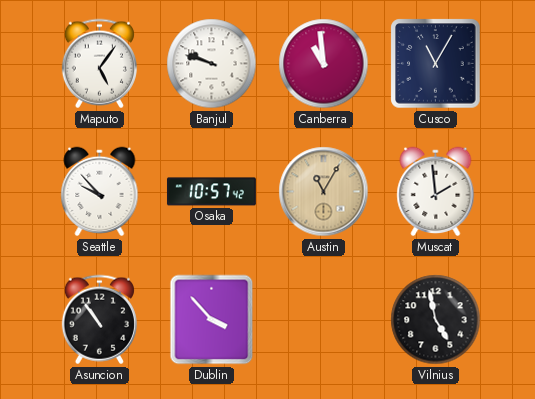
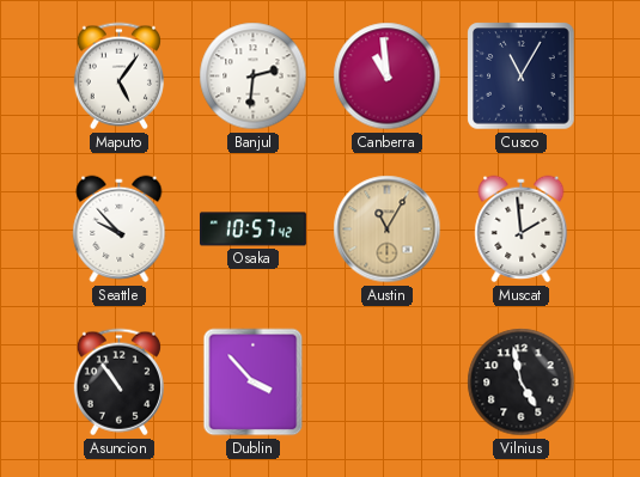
Banjul: 9:48 -> 2:31 (254, 77)
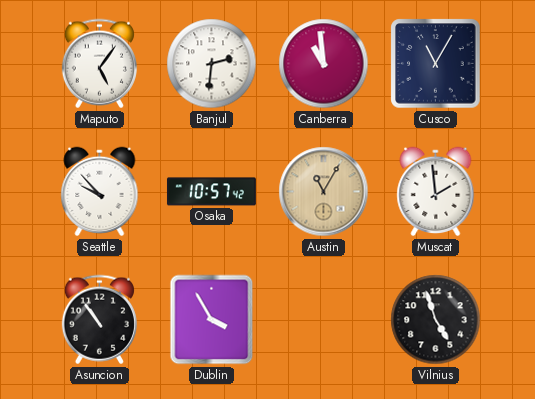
Dublin: 3:53 -> 3:55 (212, 320)
Vilnius: 4:58 -> 4:57 (436, 320)
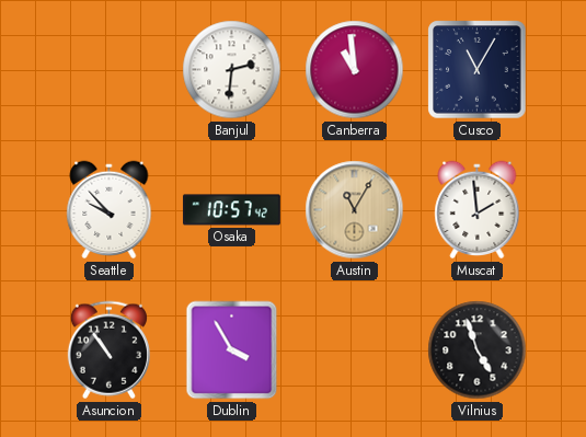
Maputo: 5:06 -> none (99, 64)
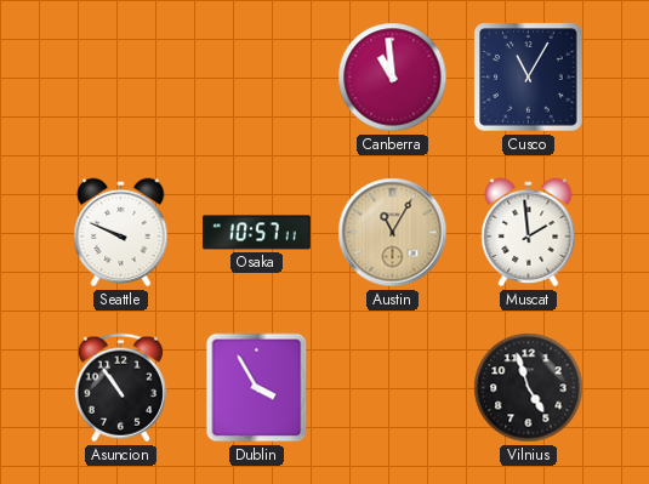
Banjul: 2:31 -> none (232, 70)
Seattle: 9:53 -> 9:49 (121, 233)
Osaka: 10:57:42 -> 10:57:11 (256, 233)
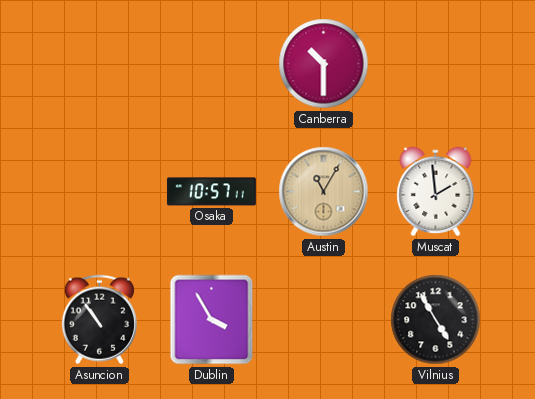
Canberra: 10:59 -> 10:30 (324, 64)
Cusco: 11:05 -> none (529, 78)
Seattle: 9:49 -> none (121, 233)
Vilnius: 4:57 -> 4:55 (436, 320)
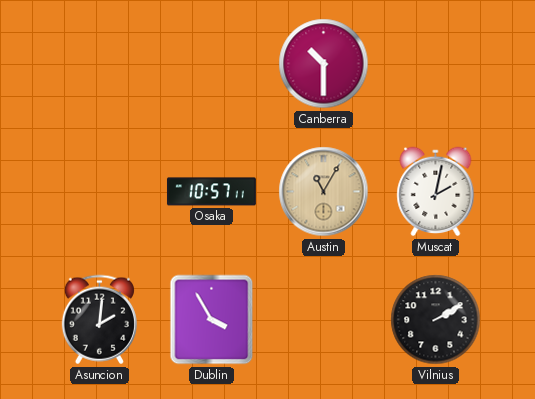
Muscat: 1:59 -> 2:02 (436, 192)
Asuncion: 10:54 -> 2:01 (99, 320)
Vilnius: 4:55 -> 2:10 (436, 320)
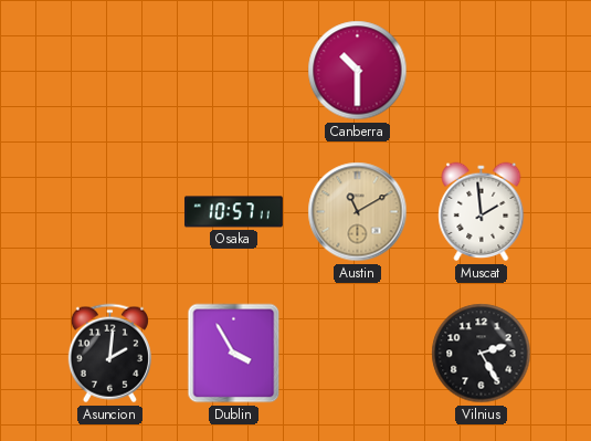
Austin: 11:05 -> 11:10 (358, 212)
Muscat: 2:02 -> 1:59 (482, 212)
Vilnius: 2:10 -> 2:25 (482, 354)
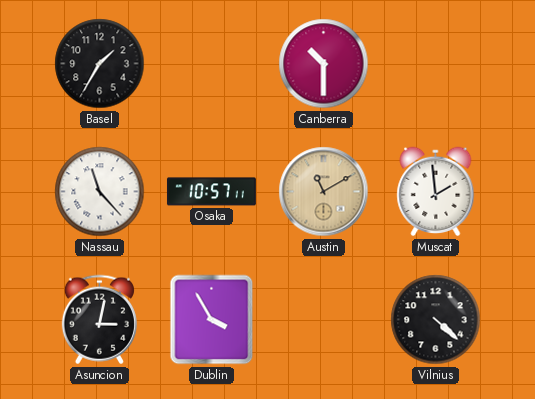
Basel: none -> 1:35 (100, 64)
Nassau: none -> 11:23 (100, 192)
Asuncion: 2:01 -> 3:02 (99, 320)
Vilnius: 2:25 -> 4:22 (436, 320)
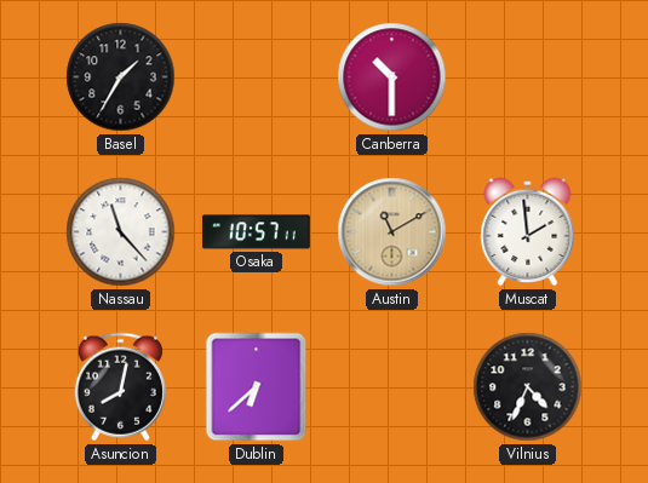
Asuncion: 3:02 -> 8:02 (120, 387)
Dublin: 3:55 -> 6:38 (257, 387)
Vilnius: 4:22 -> 4:34 (528, 387)
